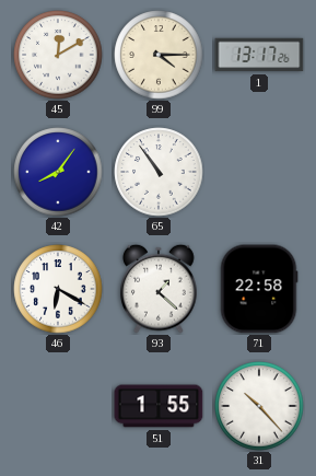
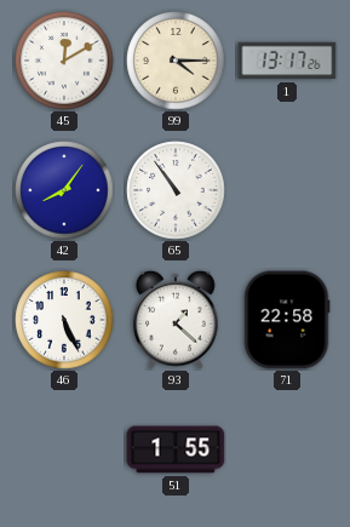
46: 6:20 -> 5:26 (64, 320)
31: 10:23 -> none (259, 406)
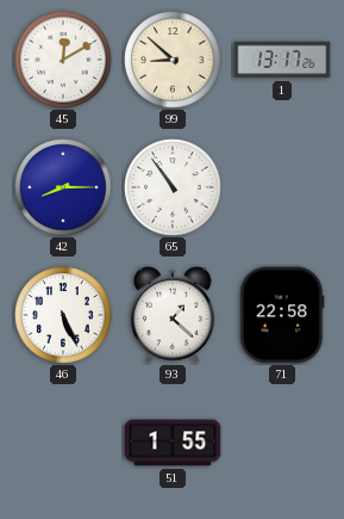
99: 4:15 -> 8:52 (173, 60)
42: 8:06 -> 8:15 (63, 187)
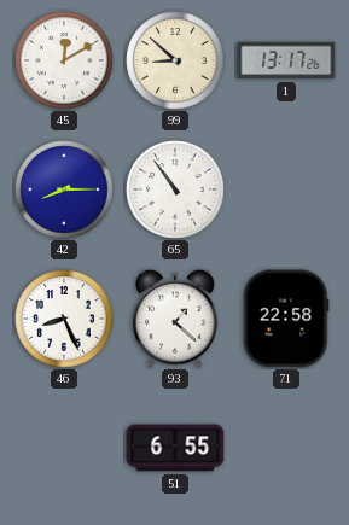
46: 5:26 -> 8:26 (64, 319)
51: 1:55 -> 6:55 (175, 448)
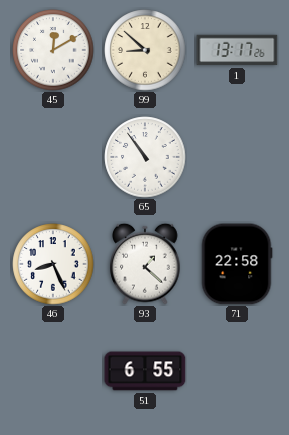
42: 8:15 -> none (64, 189)
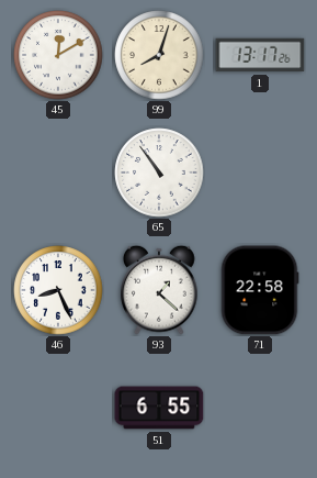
99: 8:52 -> 8:03 (159, 55)
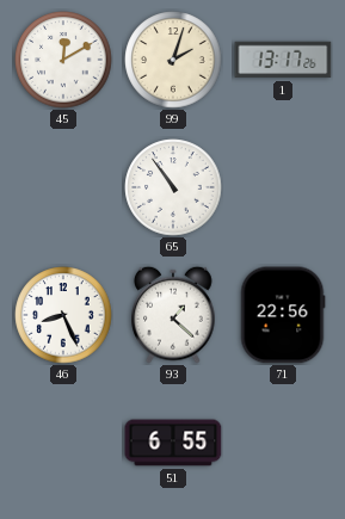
99: 8:03 -> 2:03 (173, 60)
71: 22:58 -> 22:56 (283, 315)
